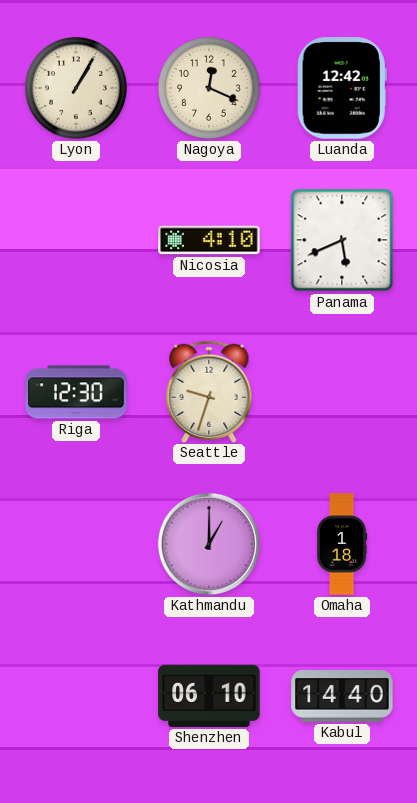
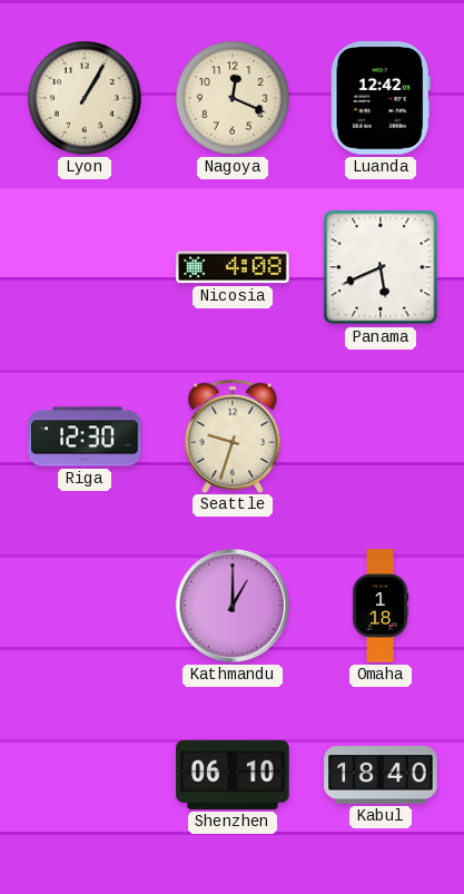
Nicosia: 4:10 -> 4:08 (233, 267)
Kabul: 14:40 -> 18:40 (381, 775)
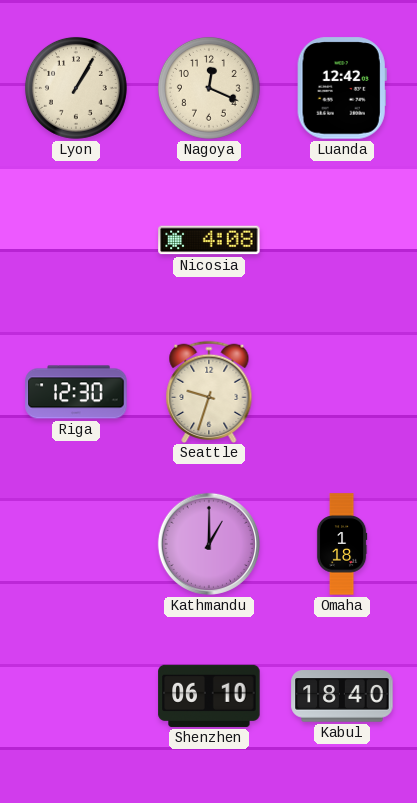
Panama: 5:41 -> none (381, 267)
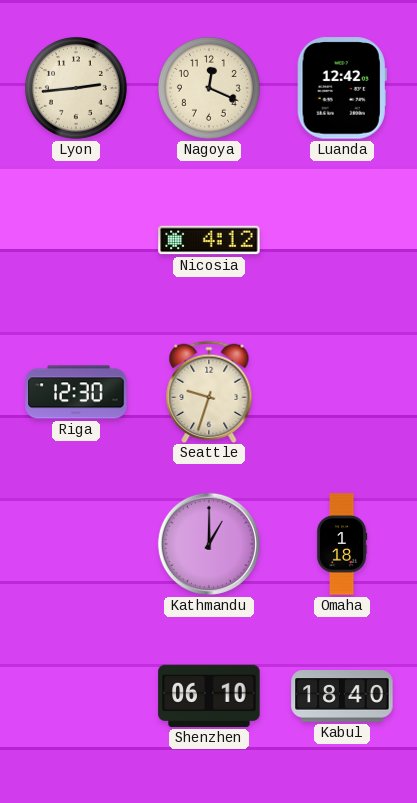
Lyon: 1:05 -> 2:44 (76, 88)
Nicosia: 4:08 -> 4:12 (209, 240)
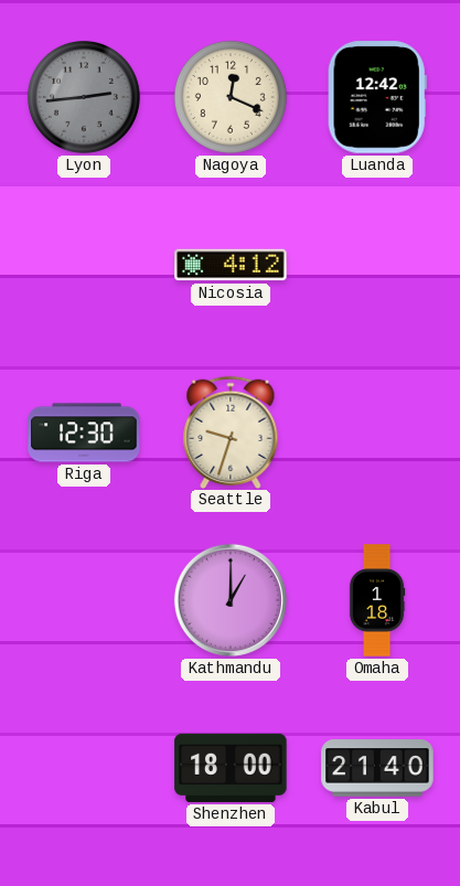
Lyon dial: cream -> grey (84, 97)
Shenzhen: 06:10 -> 18:00 (231, 768)
Kabul: 18:40 -> 21:40 (377, 768)
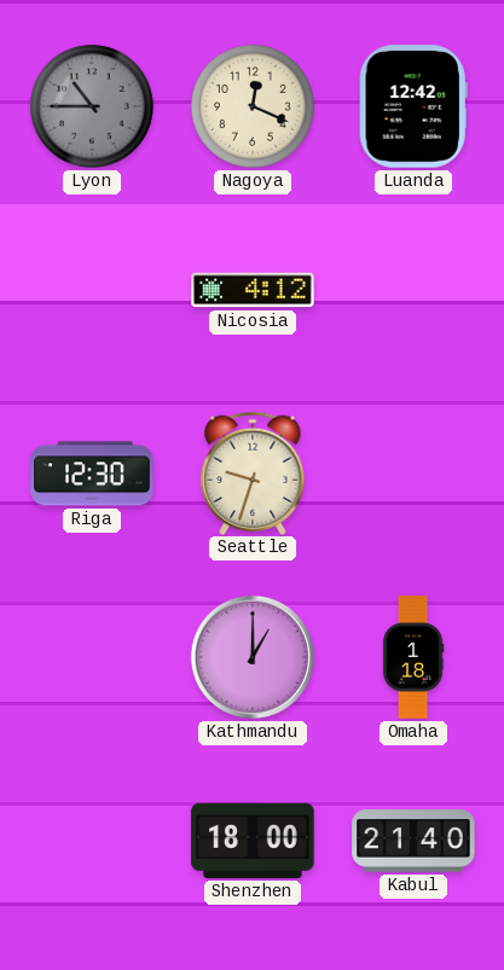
Lyon: 2:44 -> 10:45 (92, 106)
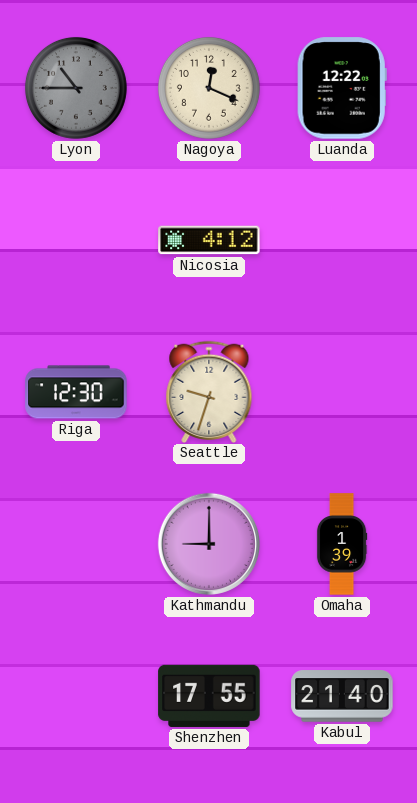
Luanda: 12:42 -> 12:22 (342, 88)
Kathmandu: 1:00 -> 9:00 (209, 544)
Omaha: 1:18 -> 1:39 (342, 544)
Shenzhen: 18:00 -> 17:55 (209, 696)
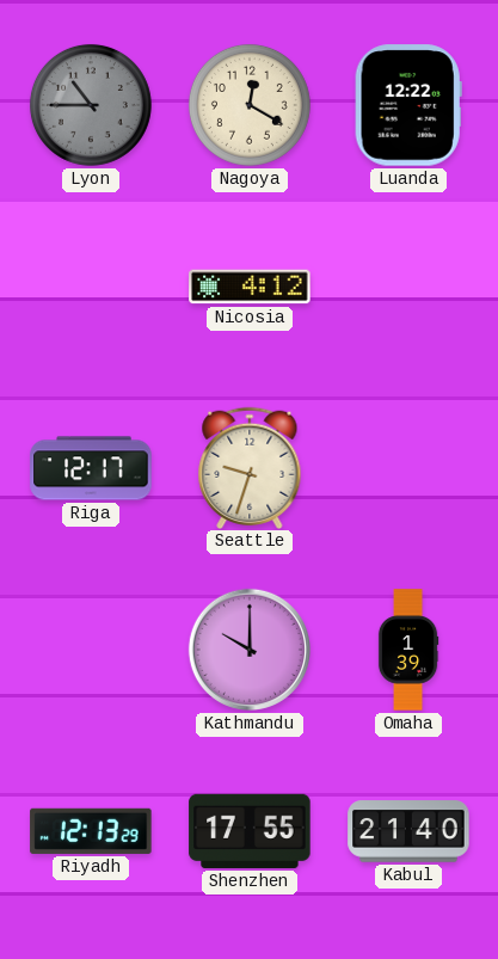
Nagoya: 12:19 -> 12:20 (250, 105)
Riga: 12:30 -> 12:17 (91, 468)
Kathmandu: 9:00 -> 10:00 (250, 650)
Riyadh: none -> 12:13 (91, 831)
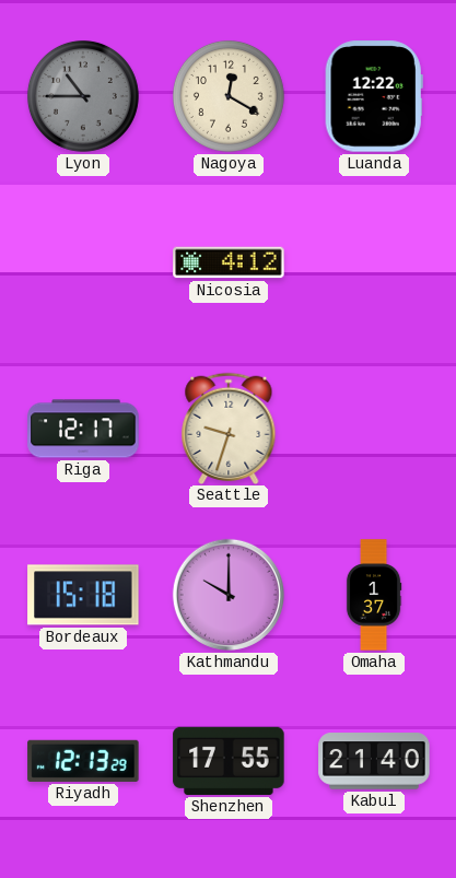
Bordeaux: none -> 15:18 (83, 595)
Omaha: 1:39 -> 1:37 (374, 595)
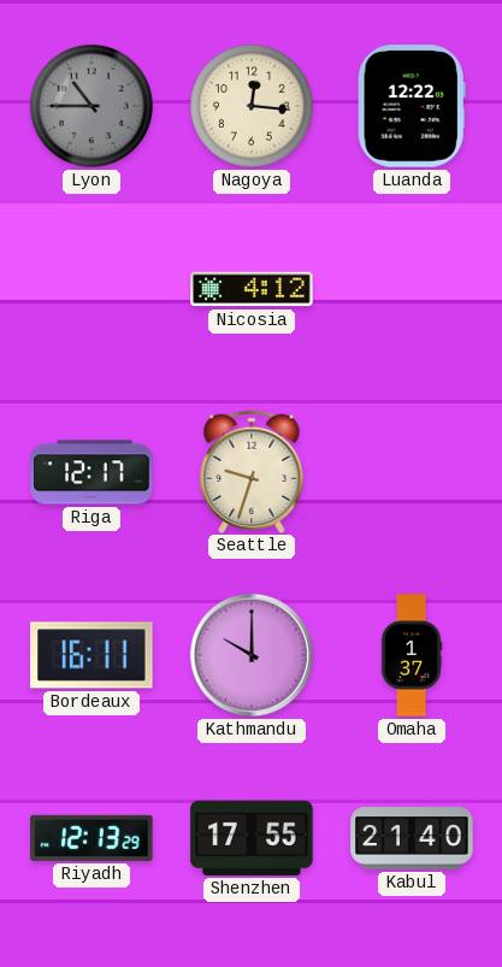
Nagoya: 12:20 -> 12:16 (252, 106)
Bordeaux: 15:18 -> 16:11 (91, 655)
